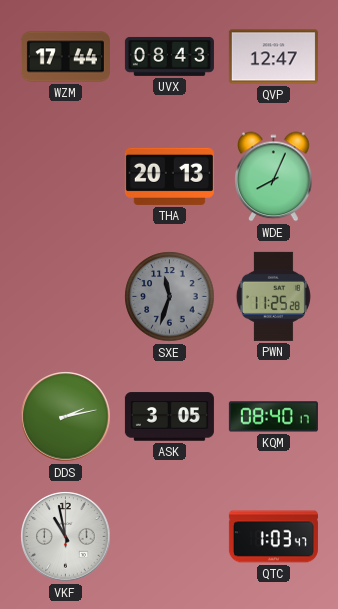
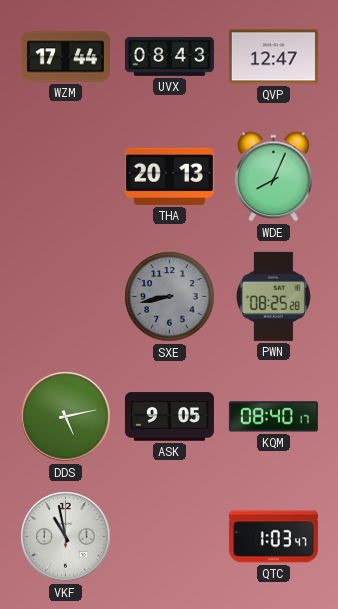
SXE: 11:33 -> 8:43 (170, 297)
PWN: 11:25 -> 08:25 (273, 296)
DDS: 2:13 -> 5:13 (66, 417)
ASK: 3:05 -> 9:05 (169, 417)
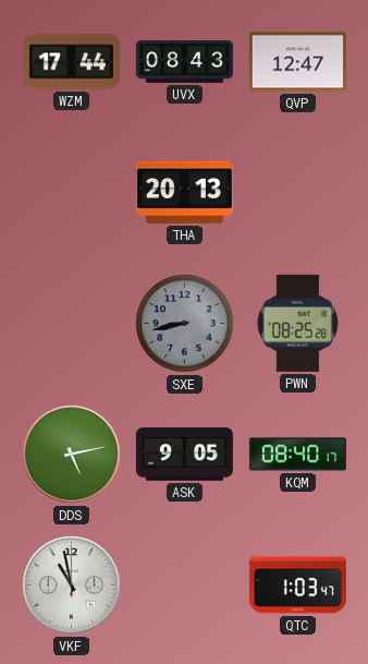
WDE: 8:04 -> none (274, 177)
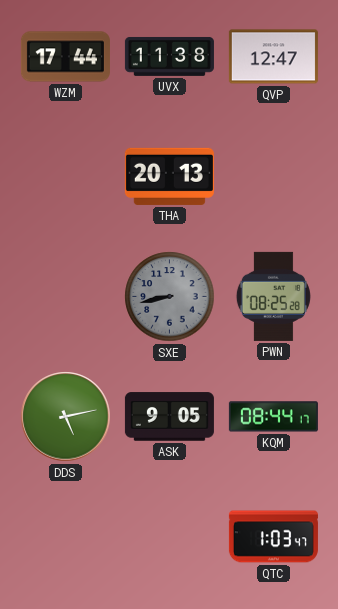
UVX: 08:43 -> 11:38 (169, 56)
KQM: 08:40 -> 08:44 (273, 417)
VKF: 10:58 -> none (72, 585)
